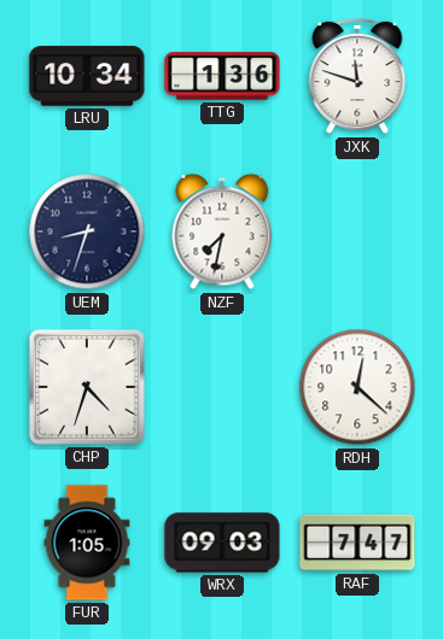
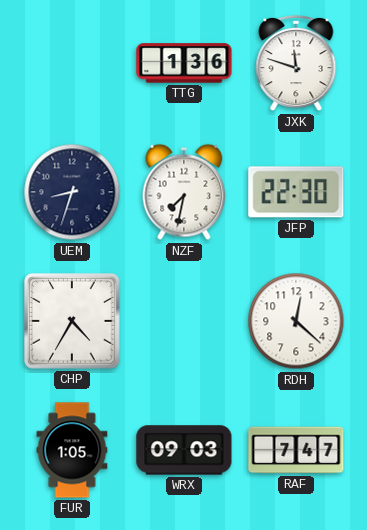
LRU: 10:34 -> none (87, 76)
JFP: none -> 22:30 (296, 192)
CHP: 4:33 -> 4:35 (72, 321)
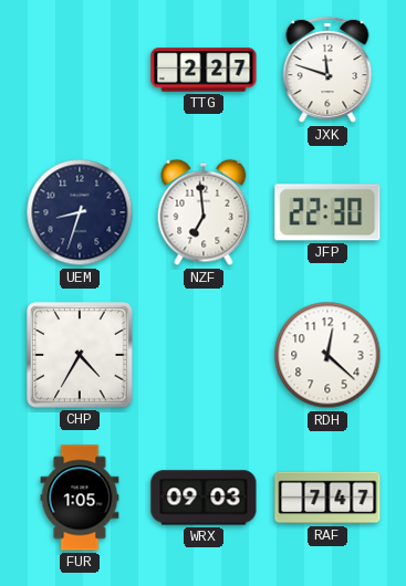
TTG: 1:36 -> 2:27 (204, 70)
NZF: 7:32 -> 6:59 (204, 212)
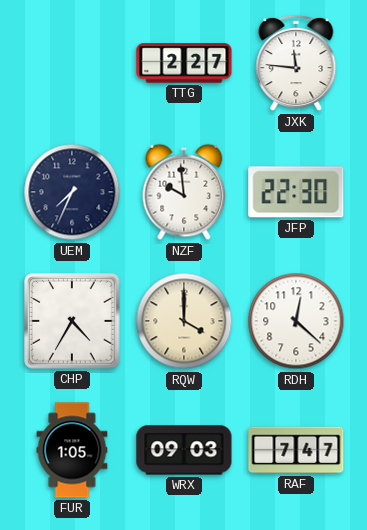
JXK: 11:48 -> 11:46 (296, 63)
UEM: 8:33 -> 7:34 (72, 192)
NZF: 6:59 -> 9:59 (184, 192)
RQW: none -> 4:00 (184, 321)
